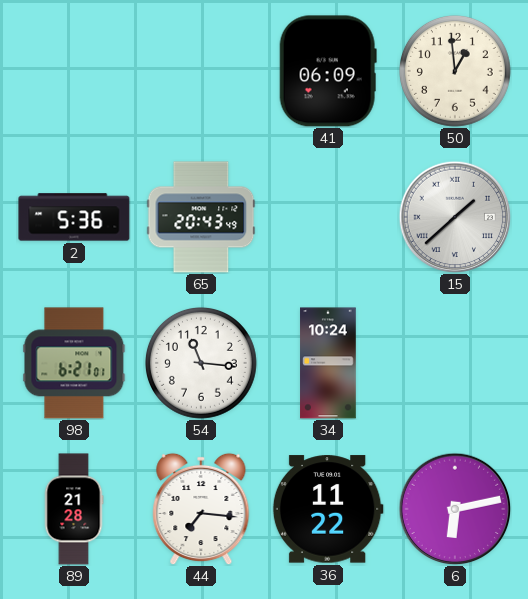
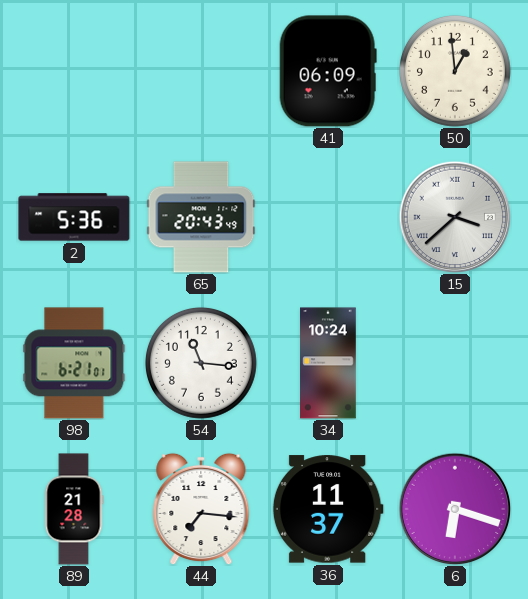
15: 1:38 -> 3:38 (455, 217)
36: 11:22 -> 11:37 (328, 509)
6: 6:13 -> 6:18 (455, 509)
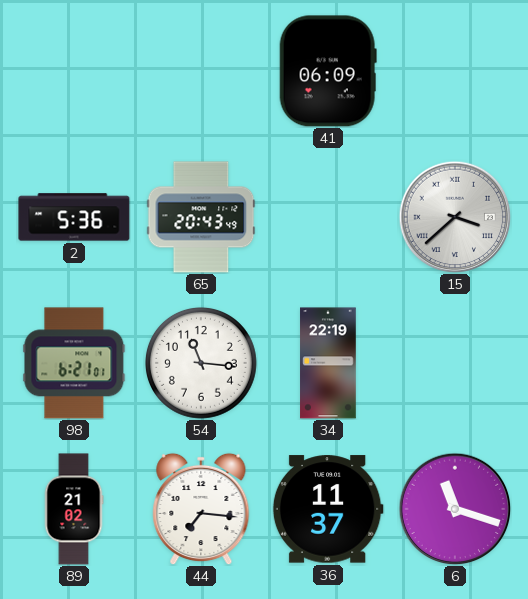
50: 12:59 -> none (455, 71)
34: 10:24 -> 22:19 (328, 363)
89: 21:28 -> 21:02 (74, 509)
6: 6:18 -> 11:18 (455, 509)
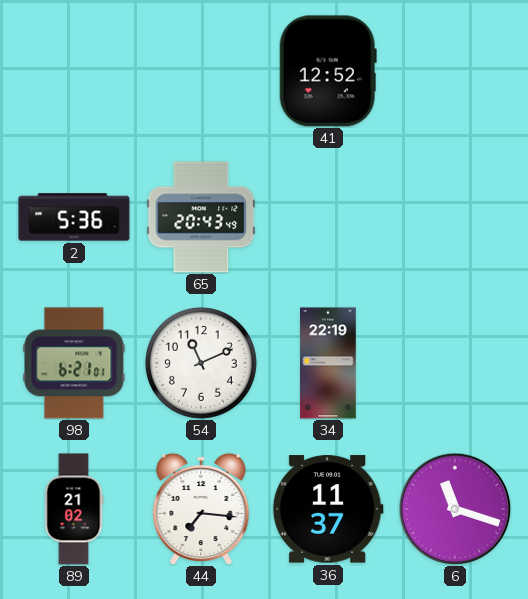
41: 06:09 -> 12:52 (328, 71)
15: 3:38 -> none (455, 217)
54: 11:16 -> 11:11 (201, 363)
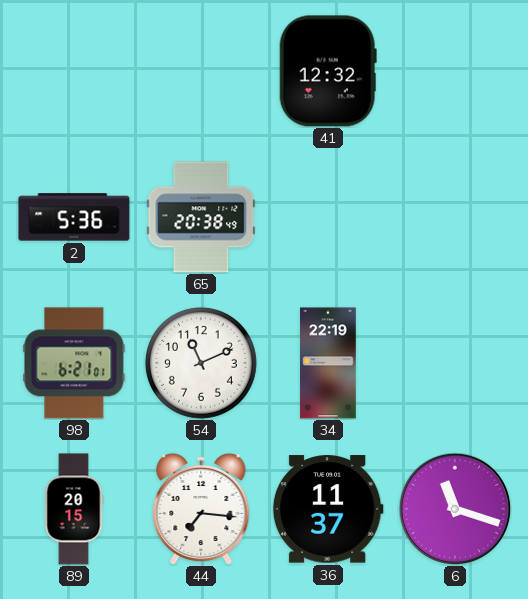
41: 12:52 -> 12:32 (328, 71)
65: 20:43 -> 20:38 (201, 217)
89: 21:02 -> 20:15 (74, 509)
